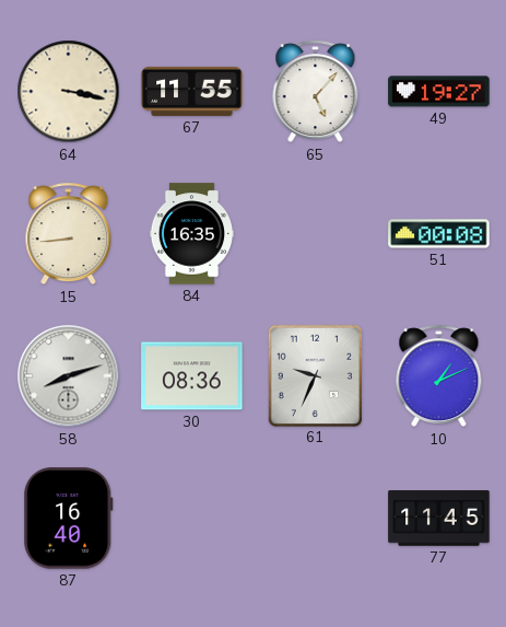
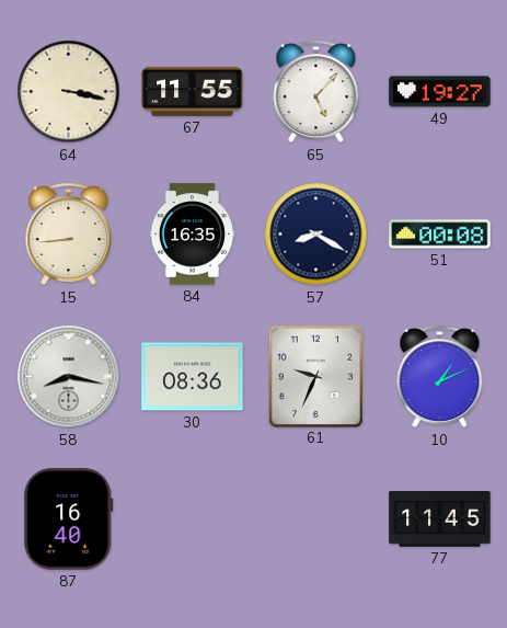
57: none -> 8:20 (316, 235)
58: 8:12 -> 8:17 (69, 377)
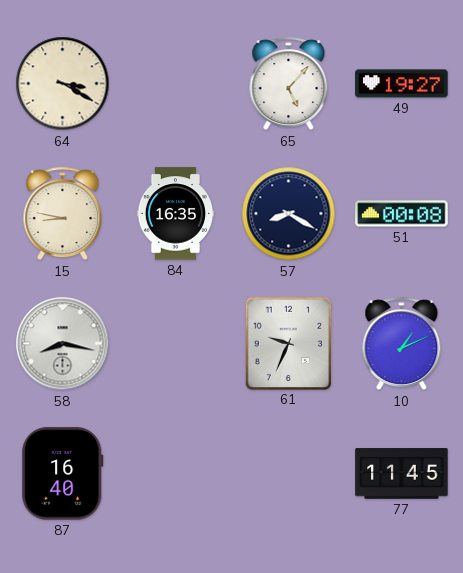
64: 3:17 -> 3:20 (63, 84)
67: 11:55 -> none (193, 91)
15: 8:44 -> 8:47 (63, 214)
30: 08:36 -> none (193, 377)
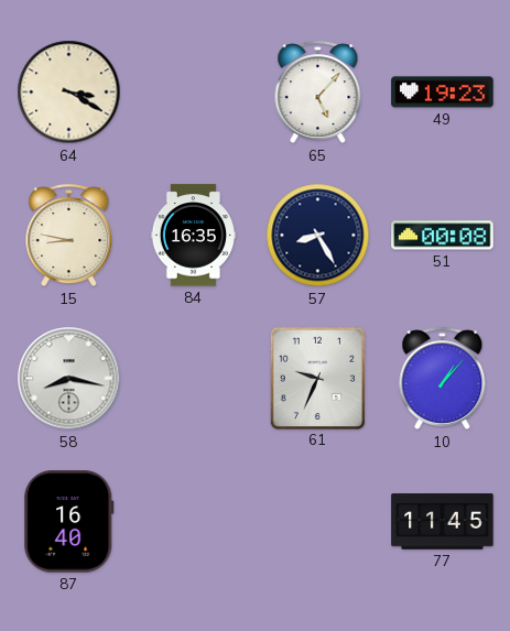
49: 19:27 -> 19:23 (443, 93)
57: 8:20 -> 8:25 (318, 236)
10: 1:11 -> 1:07 (443, 379)
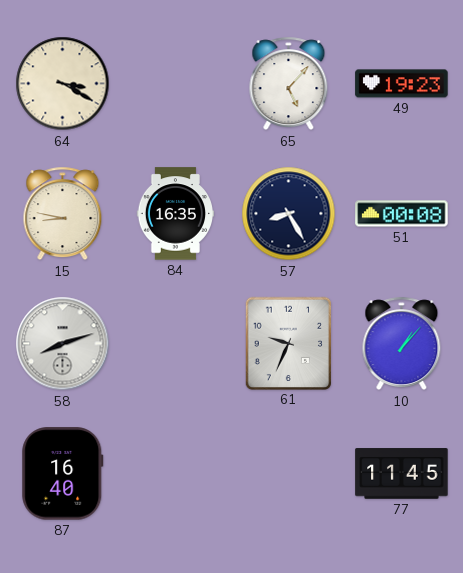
58: 8:17 -> 8:12 (63, 344)
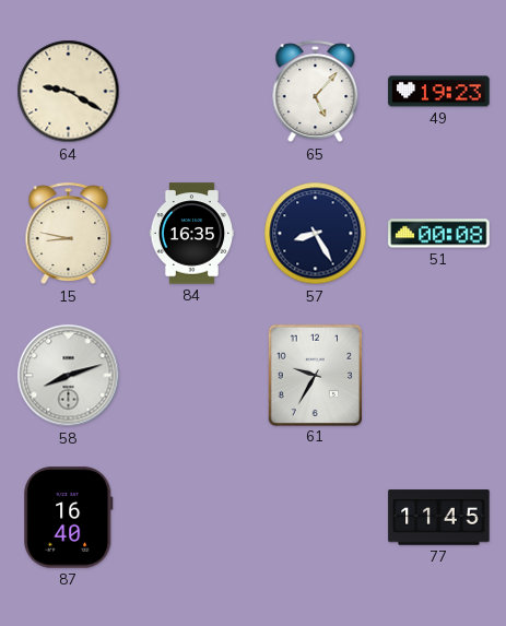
64: 3:20 -> 9:20 (69, 92)
61: 9:34 -> 9:35 (315, 375)
10: 1:07 -> none (402, 344)
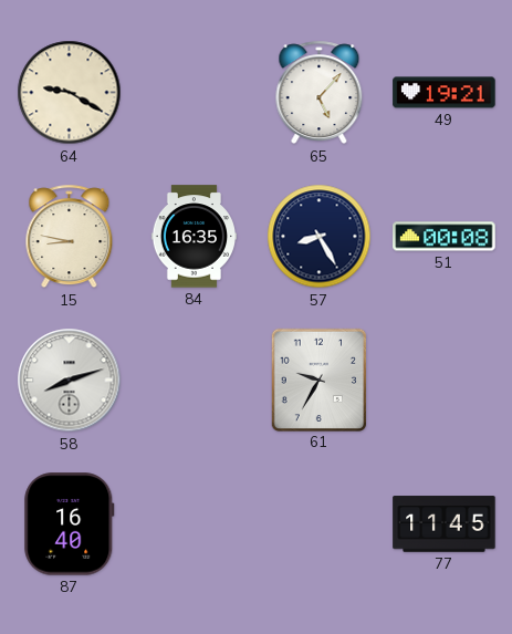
49: 19:23 -> 19:21 (445, 93)
